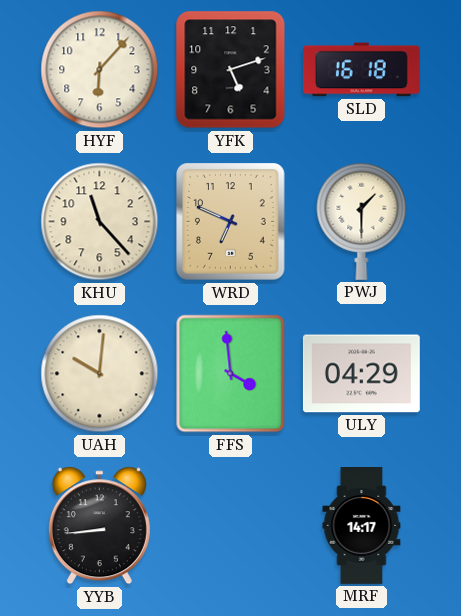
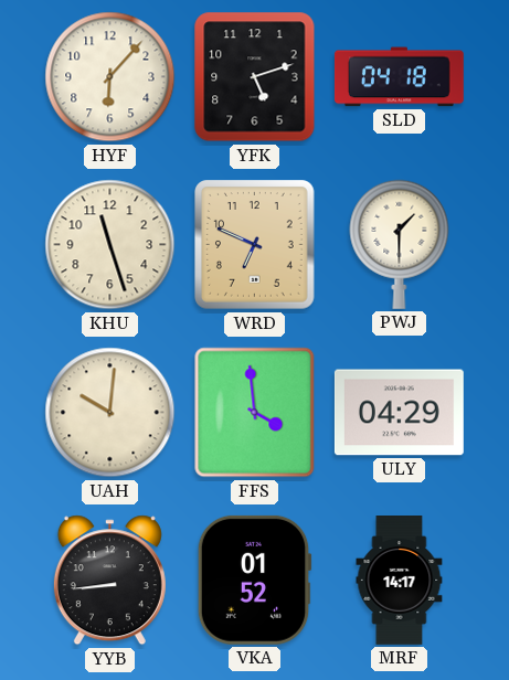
SLD: 16:18 -> 04:18 (399, 77)
KHU: 11:23 -> 11:27 (110, 245)
VKA: none -> 01:52 (254, 580)
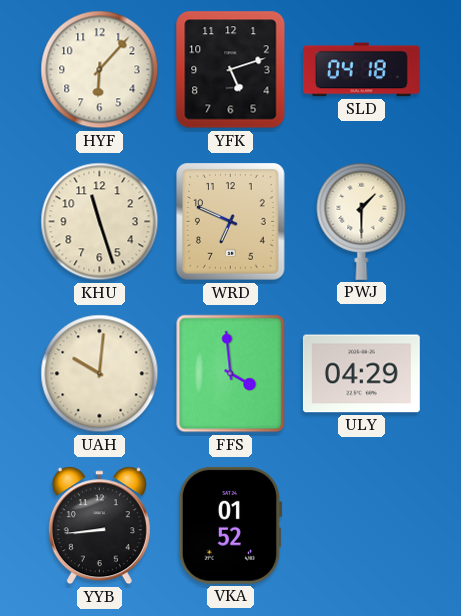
MRF: 14:17 -> none (400, 581)
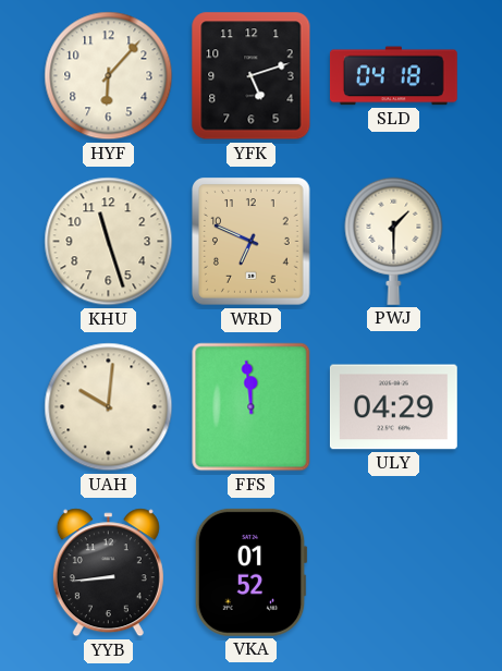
FFS: 3:59 -> 11:59 (252, 407)
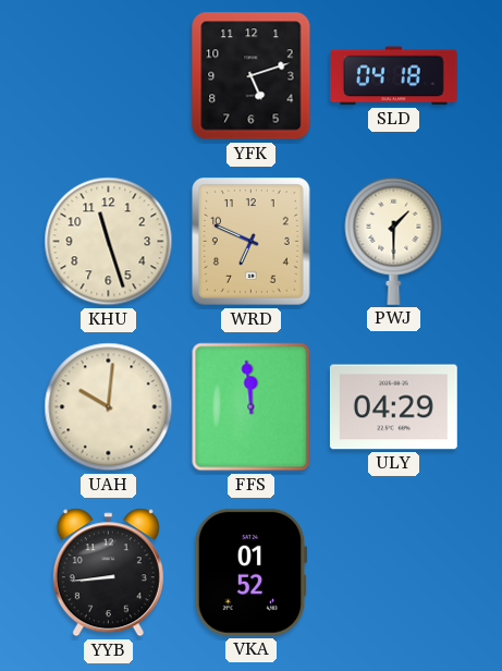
HYF: 6:07 -> none (109, 76)
